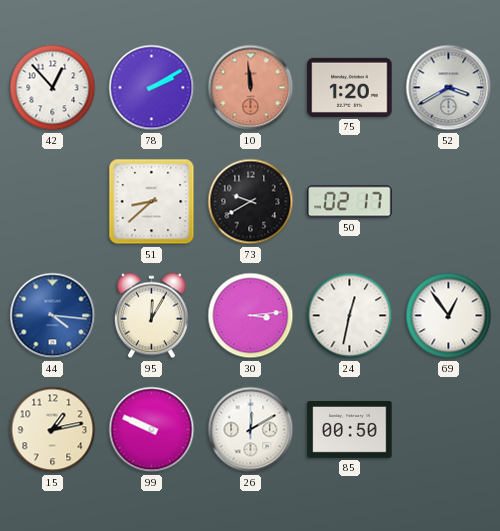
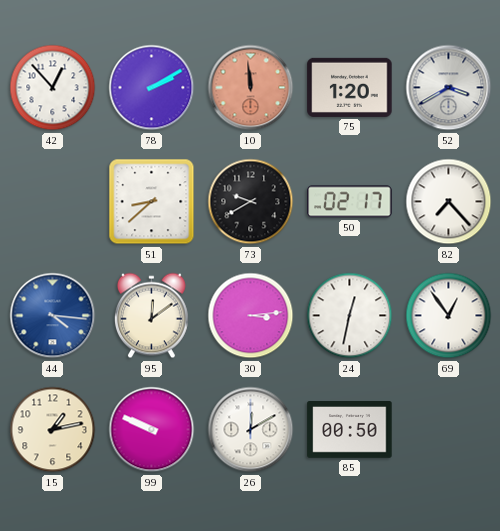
82: none -> 7:23 (449, 202)
95: 12:05 -> 12:09 (151, 316)
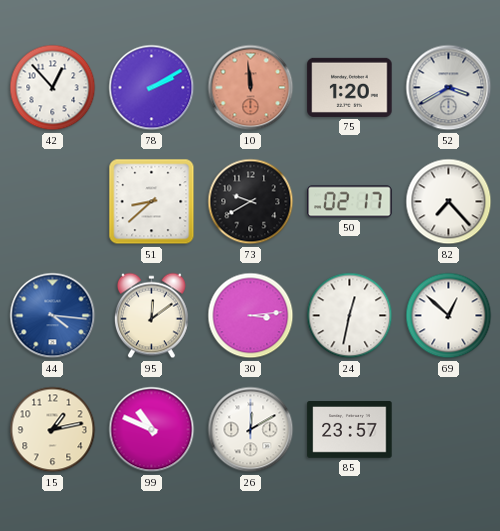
69: 12:54 -> 12:52 (449, 316)
99: 9:49 -> 10:49 (152, 430)
85: 00:50 -> 23:57 (350, 430)
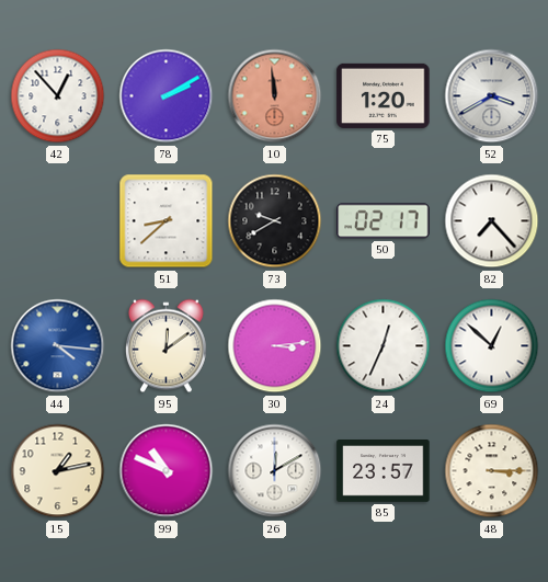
24: 12:32 -> 12:34 (384, 346)
48: none -> 3:15 (492, 471)
